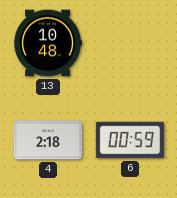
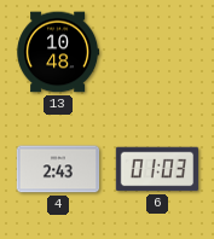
4: 2:18 -> 2:43 (58, 169)
6: 00:59 -> 01:03 (157, 169)
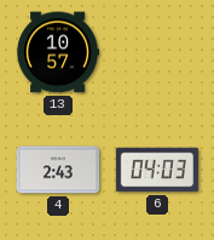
13: 10:48 -> 10:57 (58, 52)
6: 01:03 -> 04:03 (157, 170)
